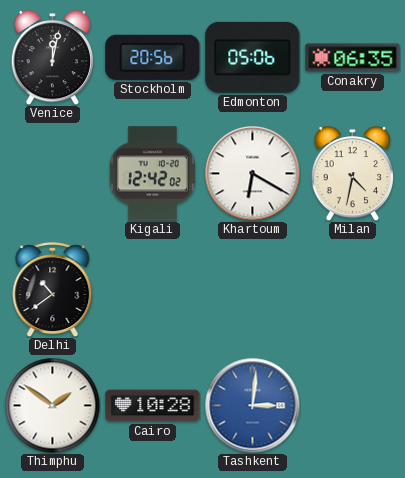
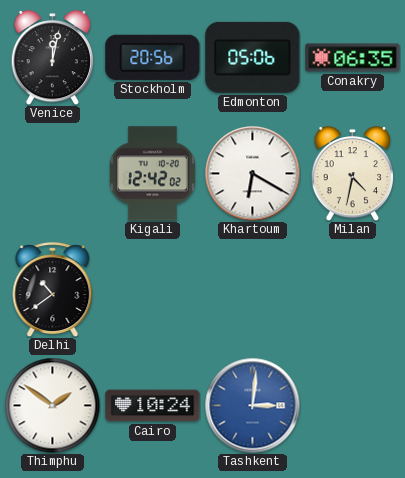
Cairo: 10:28 -> 10:24 (153, 406)
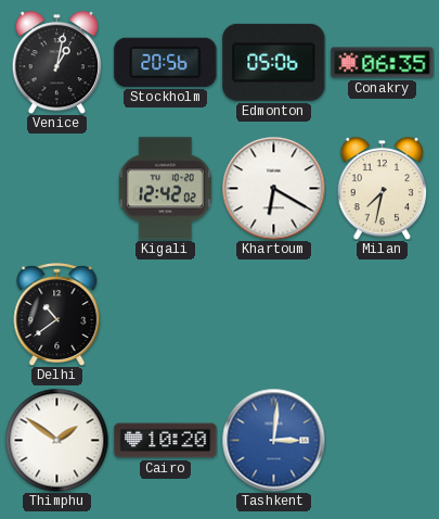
Venice: 12:02 -> 1:02 (57, 63)
Milan: 4:32 -> 7:32 (383, 189)
Cairo: 10:24 -> 10:20 (166, 441)
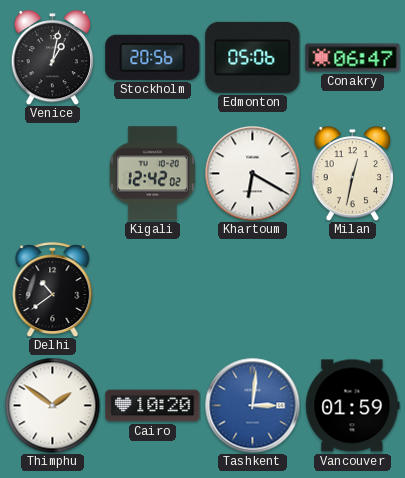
Conakry: 06:35 -> 06:47 (353, 58)
Milan: 7:32 -> 12:32 (353, 174)
Vancouver: none -> 01:59 (353, 406)
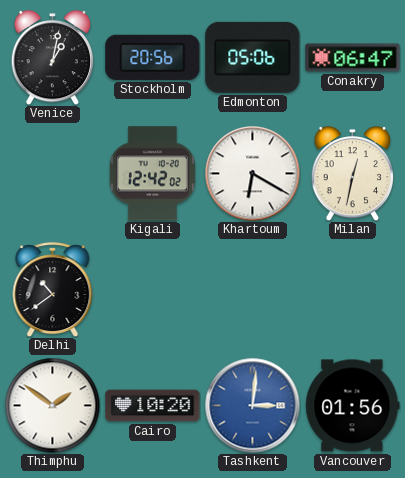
Vancouver: 01:59 -> 01:56 (353, 406)
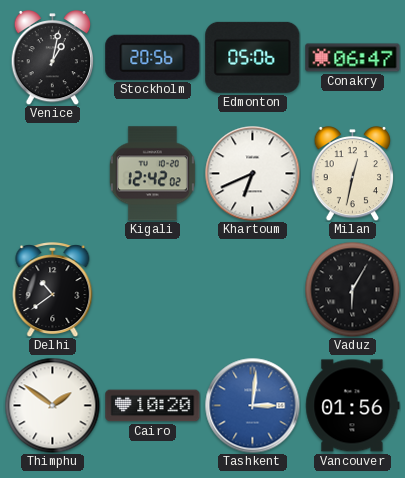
Khartoum: 6:20 -> 6:41 (252, 173)
Vaduz: none -> 6:05 (352, 289)
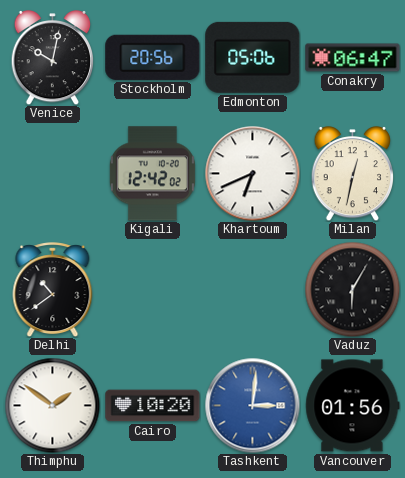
Venice: 1:02 -> 10:02 (53, 58)
